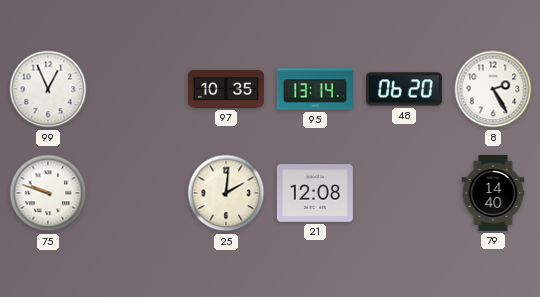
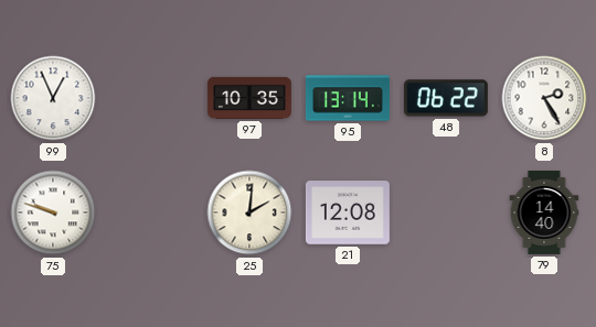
48: 06:20 -> 06:22 (446, 98)
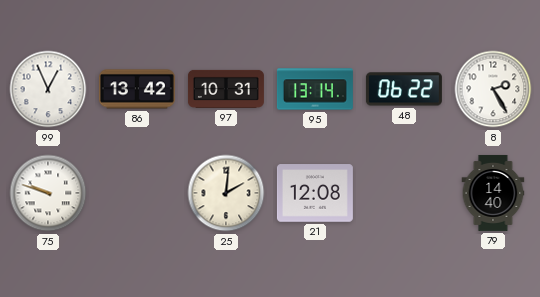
86: none -> 13:42 (137, 89)
97: 10:35 -> 10:31 (226, 89)
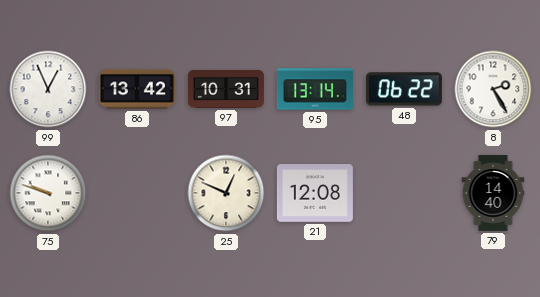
25: 2:01 -> 12:49 (226, 193)
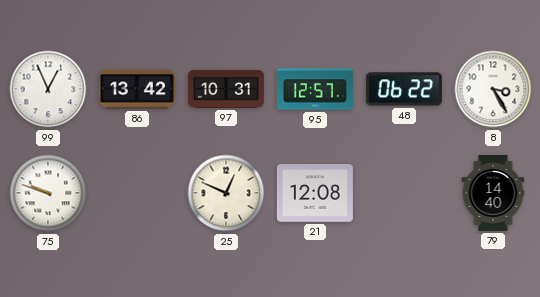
95: 13:14 -> 12:57 (315, 89)
8: 2:25 -> 3:25 (493, 89)
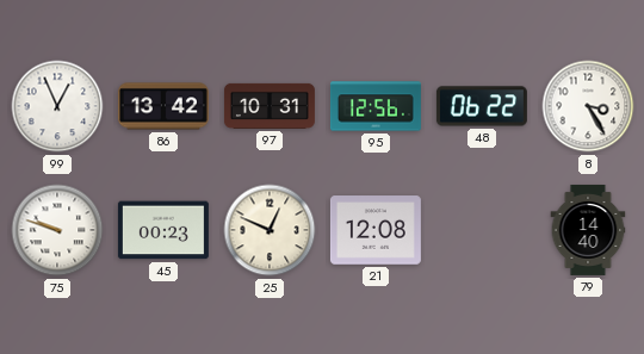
95: 12:57 -> 12:56 (376, 106)
45: none -> 00:23 (163, 230)
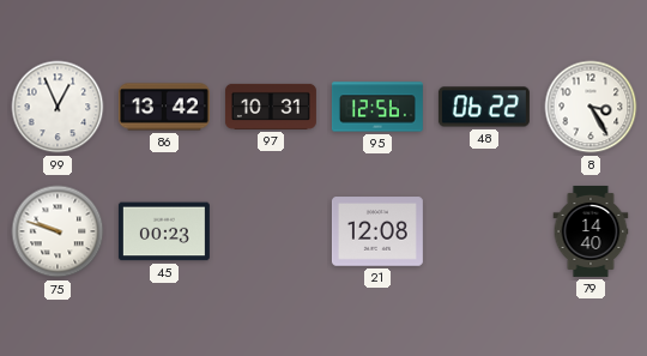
25: 12:49 -> none (270, 230)
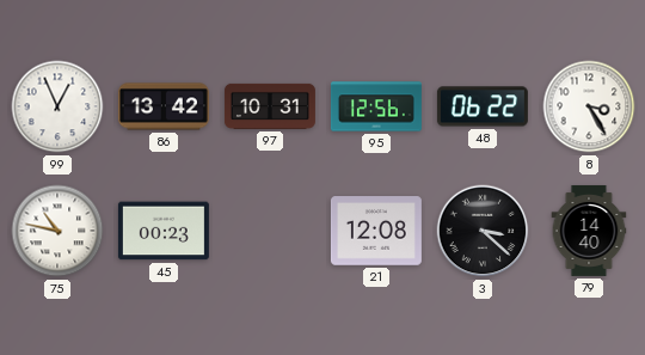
75: 9:48 -> 10:47 (57, 231)
3: none -> 3:22 (483, 231)
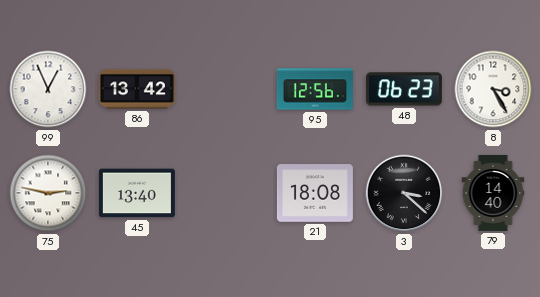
97: 10:31 -> none (270, 106)
48: 06:22 -> 06:23 (404, 89)
75: 10:47 -> 2:47 (48, 193)
45: 00:23 -> 13:40 (137, 193)
21: 12:08 -> 18:08 (315, 193)
